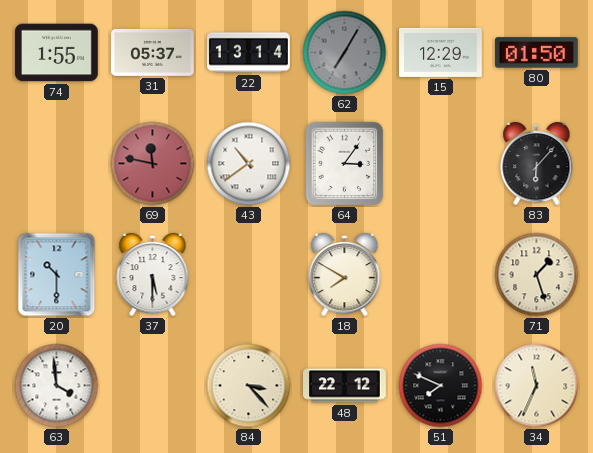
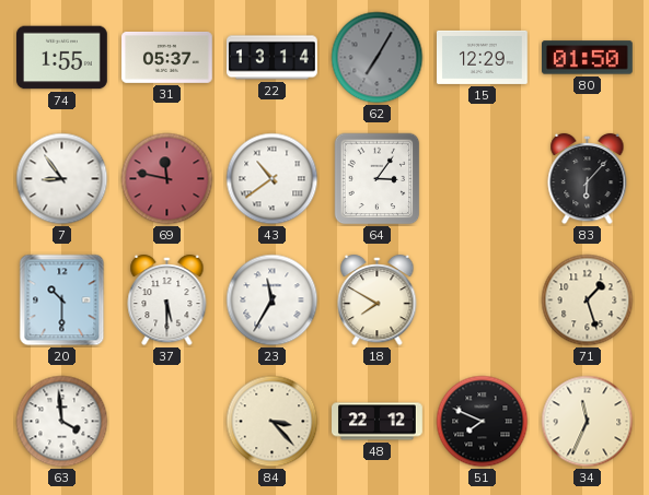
7: none -> 8:54 (62, 179)
23: none -> 11:35 (273, 300)
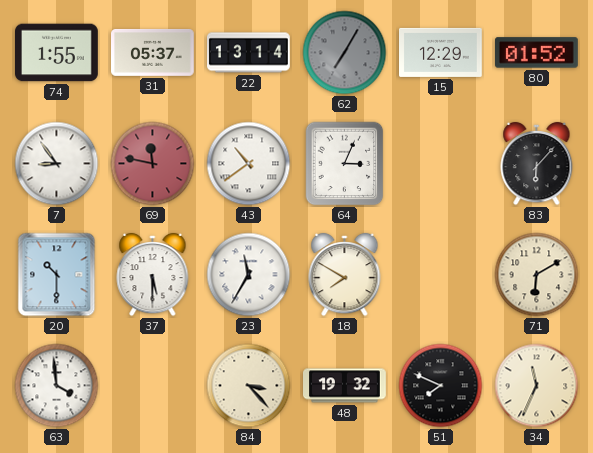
80: 01:50 -> 01:52 (537, 53)
64: 3:06 -> 3:04 (345, 164)
71: 1:27 -> 6:10 (537, 275)
48: 22:12 -> 19:32 (345, 386)
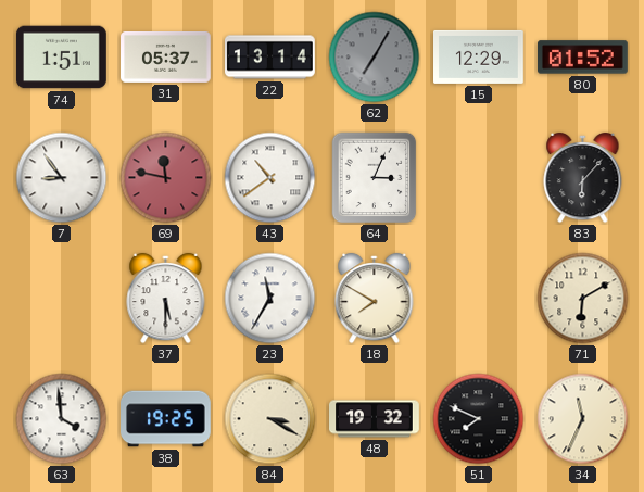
74: 1:55 -> 1:51 (62, 58)
20: 10:30 -> none (57, 275)
38: none -> 19:25 (166, 419)
84: 3:23 -> 3:20 (270, 419)
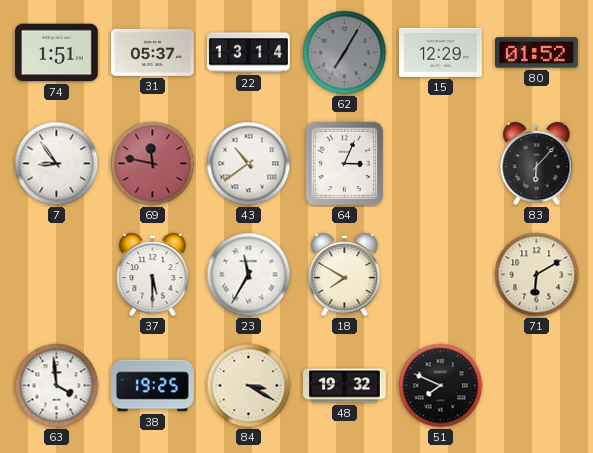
34: 11:34 -> none (583, 419)
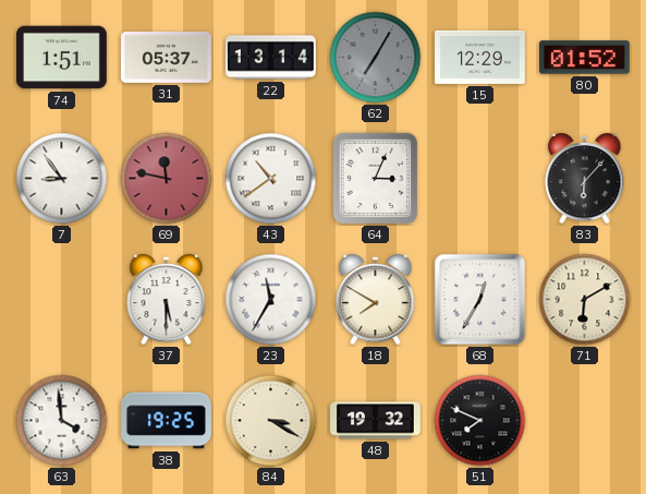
68: none -> 12:35 (480, 300)
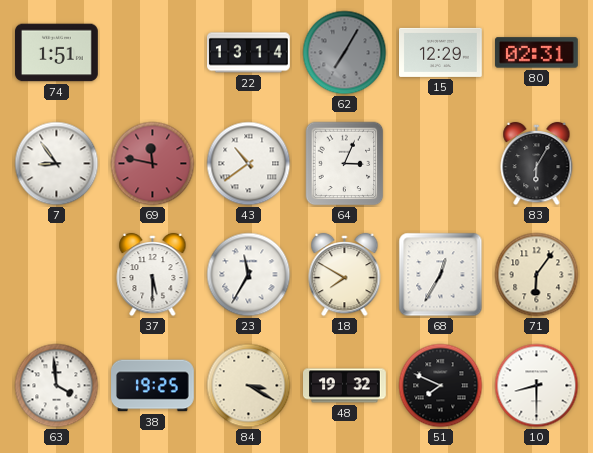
31: 05:37 -> none (167, 57)
80: 01:52 -> 02:31 (537, 53)
83: 6:07 -> 6:05 (537, 164)
71: 6:10 -> 6:06 (537, 275)
10: none -> 8:30 (537, 386)
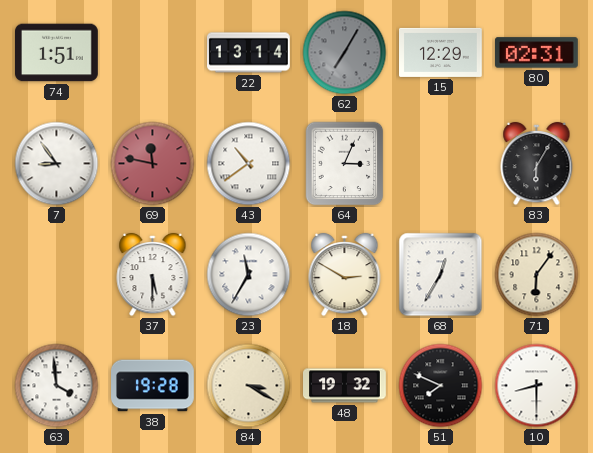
18: 7:50 -> 2:50 (345, 275)
38: 19:25 -> 19:28 (153, 386)
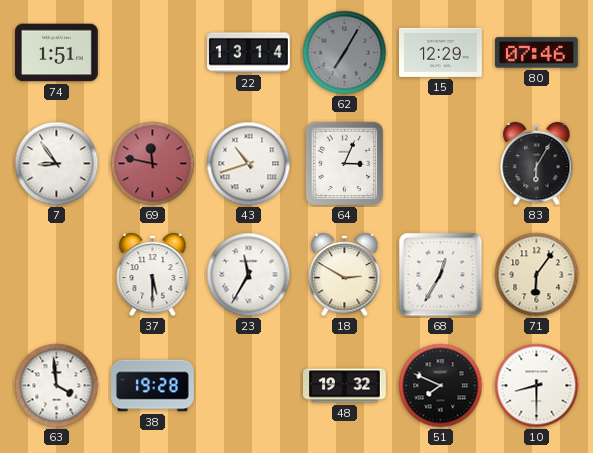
80: 02:31 -> 07:46 (537, 53)
43: 10:39 -> 10:42 (249, 164)
84: 3:20 -> none (249, 386)
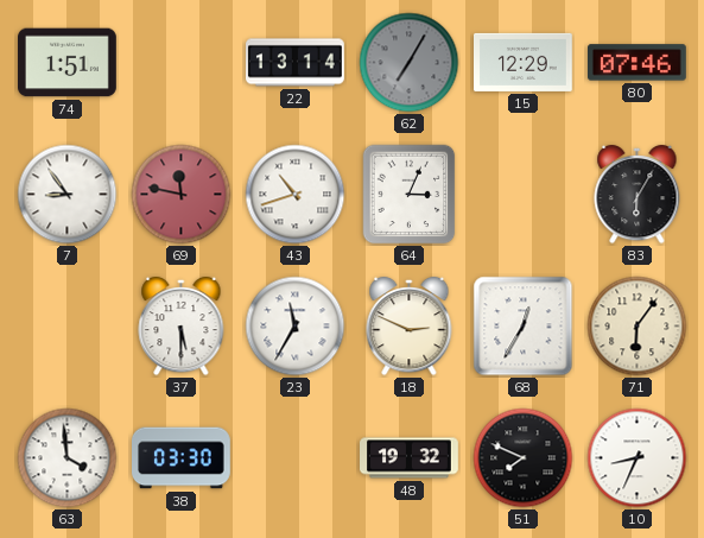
18: 2:50 -> 2:49 (410, 327)
38: 19:28 -> 03:30 (182, 458)
10: 8:30 -> 8:34 (638, 458)
